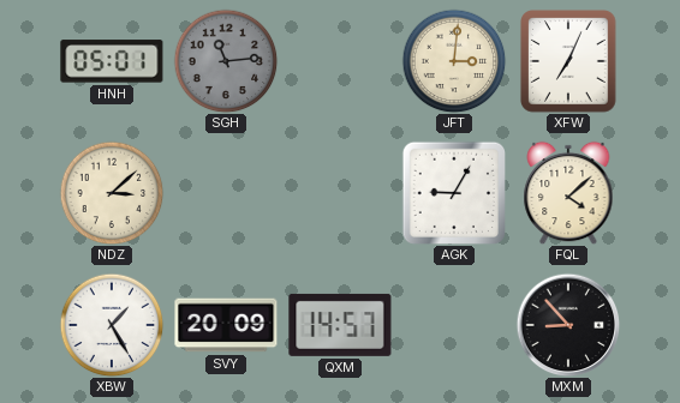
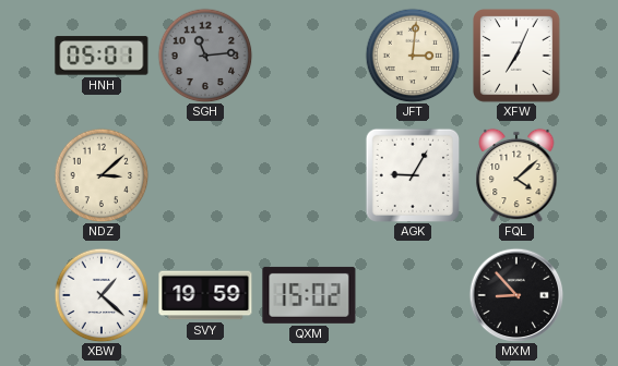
XBW: 1:25 -> 1:22 (102, 295)
SVY: 20:09 -> 19:59 (205, 295)
QXM: 14:57 -> 15:02 (309, 295)
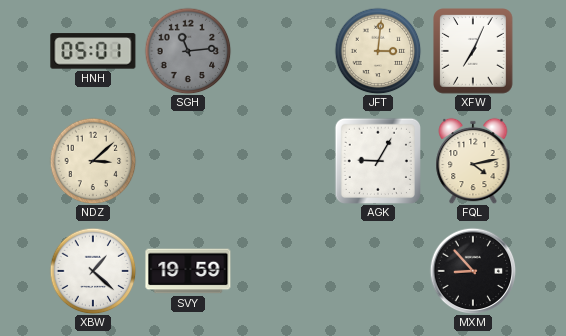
FQL: 4:08 -> 4:13 (473, 161)
QXM: 15:02 -> none (309, 295)
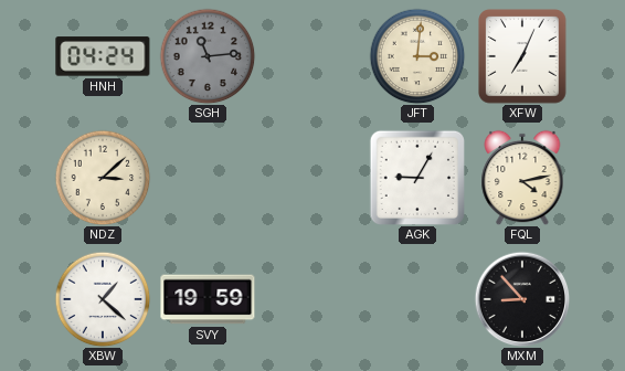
HNH: 05:01 -> 04:24 (103, 56)
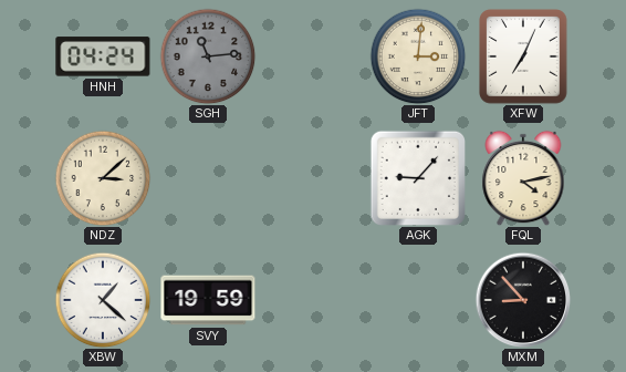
AGK: 9:05 -> 9:07 (417, 177)
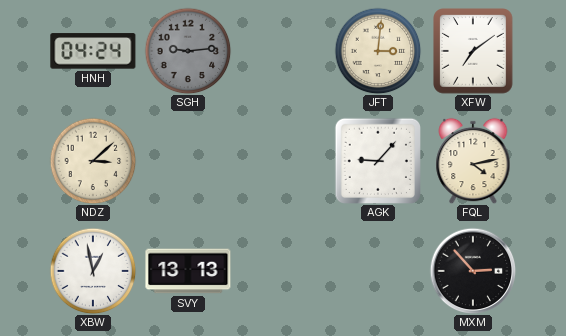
SGH: 11:14 -> 9:14 (188, 51)
XFW: 7:04 -> 7:09 (474, 51)
XBW: 1:22 -> 12:58 (93, 271)
SVY: 19:59 -> 13:13 (188, 271)
MXM: 8:53 -> 2:53 (473, 271)
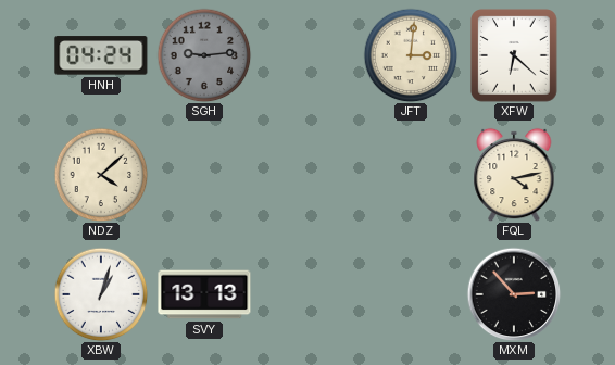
XFW: 7:09 -> 6:22 (515, 55)
NDZ: 3:08 -> 4:08 (101, 175)
AGK: 9:07 -> none (377, 160)
XBW: 12:58 -> 1:03 (101, 294)
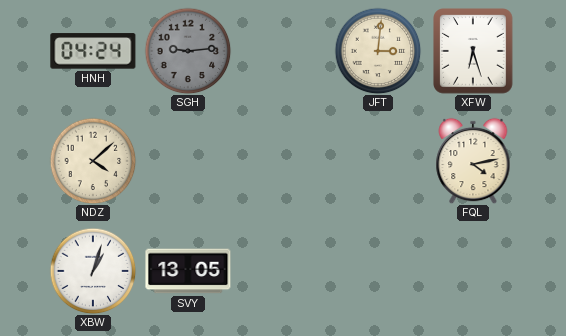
XFW: 6:22 -> 6:27 (474, 51)
SVY: 13:13 -> 13:05 (188, 271)
MXM: 2:53 -> none (514, 294)
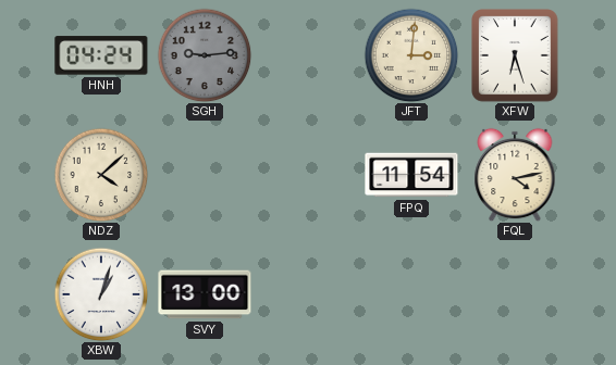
FPQ: none -> 11:54 (411, 175)
SVY: 13:05 -> 13:00 (205, 294)
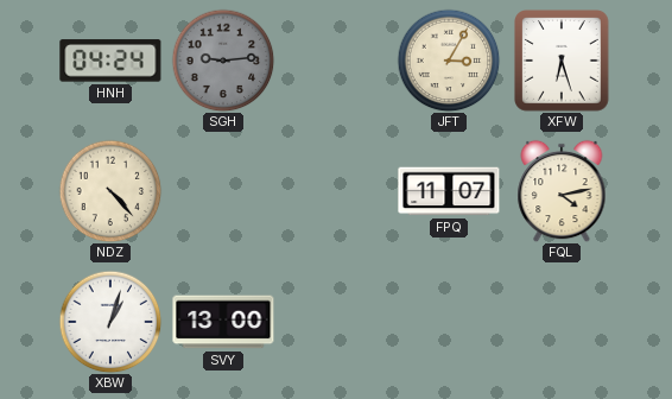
JFT: 3:01 -> 3:05 (449, 61)
NDZ: 4:08 -> 4:23 (110, 191)
FPQ: 11:54 -> 11:07 (449, 191)
